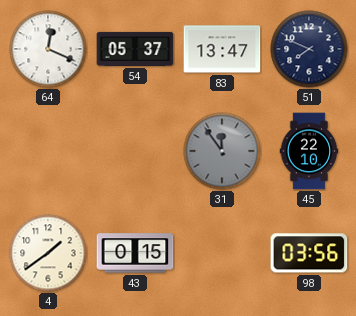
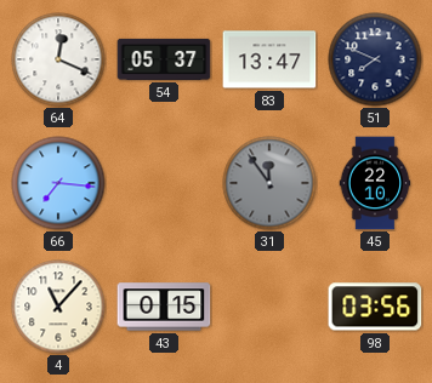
66: none -> 7:16 (58, 183)
4: 1:39 -> 11:07 (58, 307)
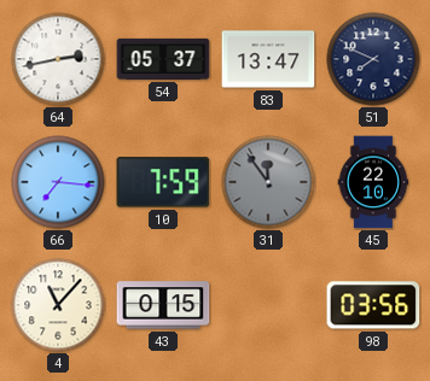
64: 12:19 -> 2:43 (58, 59)
10: none -> 7:59 (163, 182)
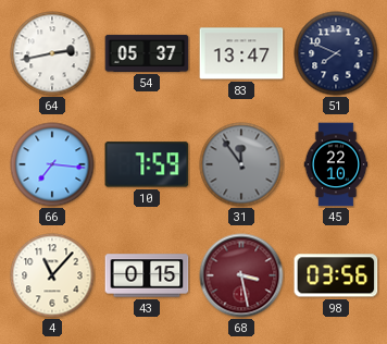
68: none -> 3:28 (241, 275)
